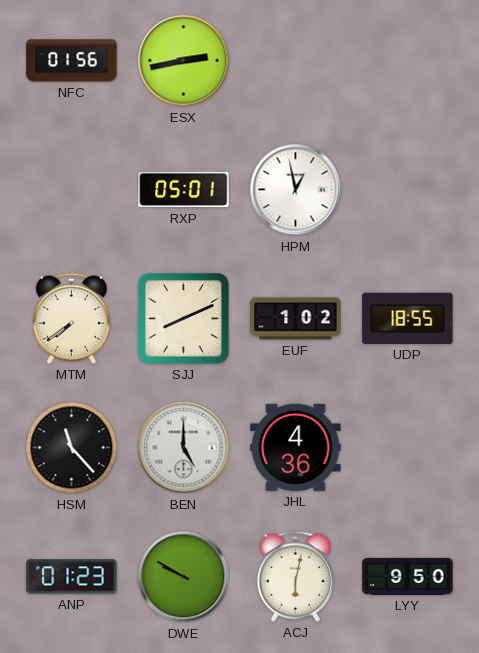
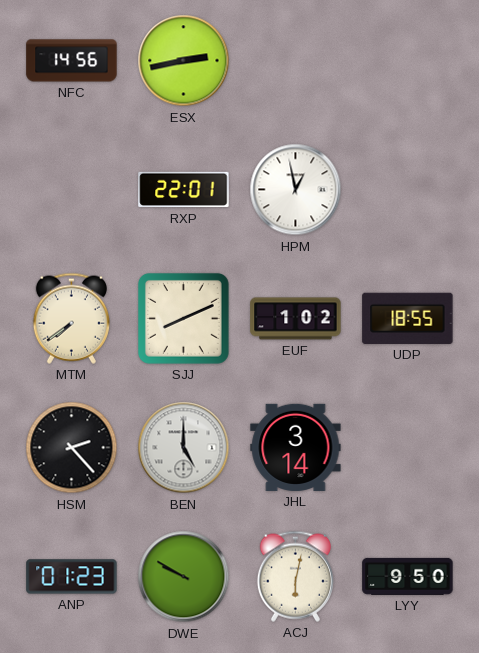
NFC: 01:56 -> 14:56 (72, 61)
RXP: 05:01 -> 22:01 (184, 190)
HSM: 11:23 -> 2:23 (72, 448)
JHL: 4:36 -> 3:14 (296, 447)
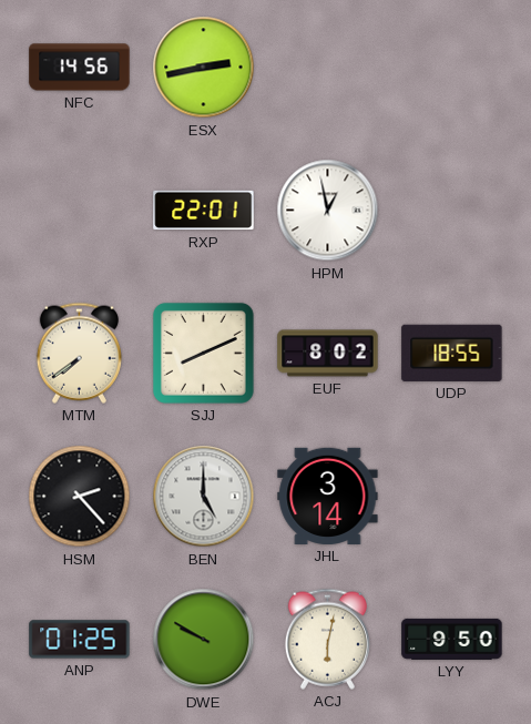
EUF: 1:02 -> 8:02 (328, 354)
ANP: 01:23 -> 01:25 (80, 640)
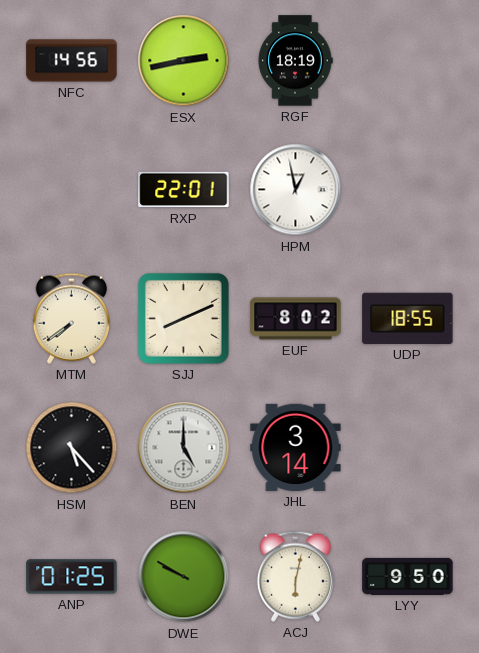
RGF: none -> 18:19 (295, 61)
HSM: 2:23 -> 5:23 (72, 448)
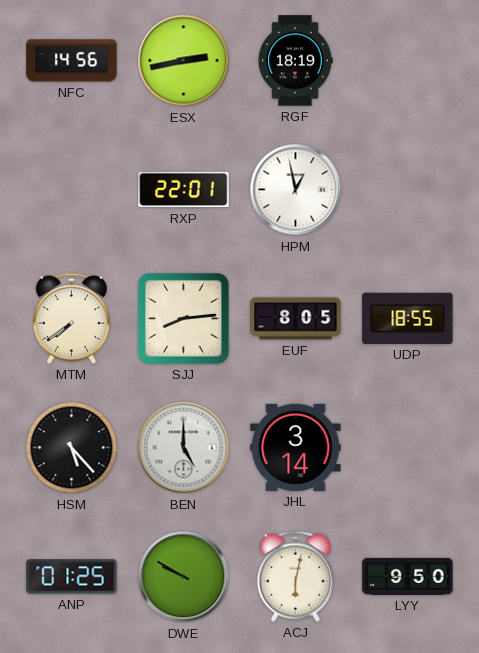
SJJ: 8:11 -> 8:14 (183, 318)
EUF: 8:02 -> 8:05 (296, 319)
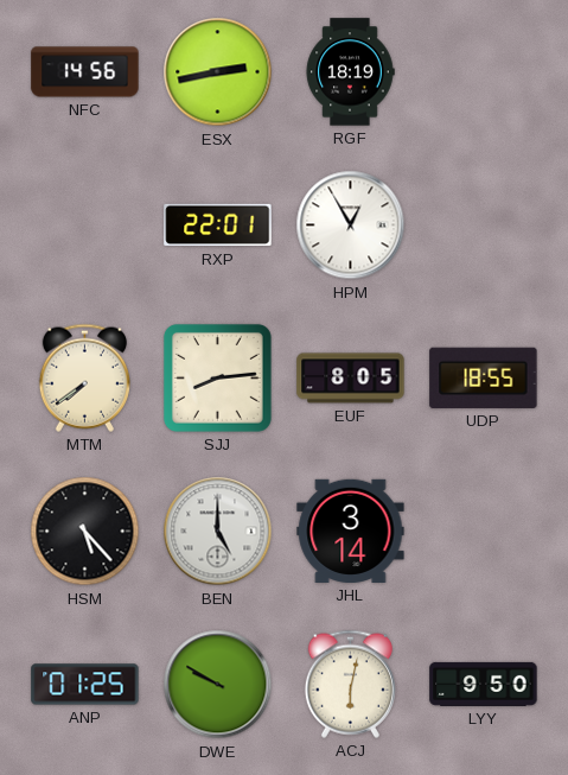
HPM: 12:58 -> 12:55 (351, 225)
